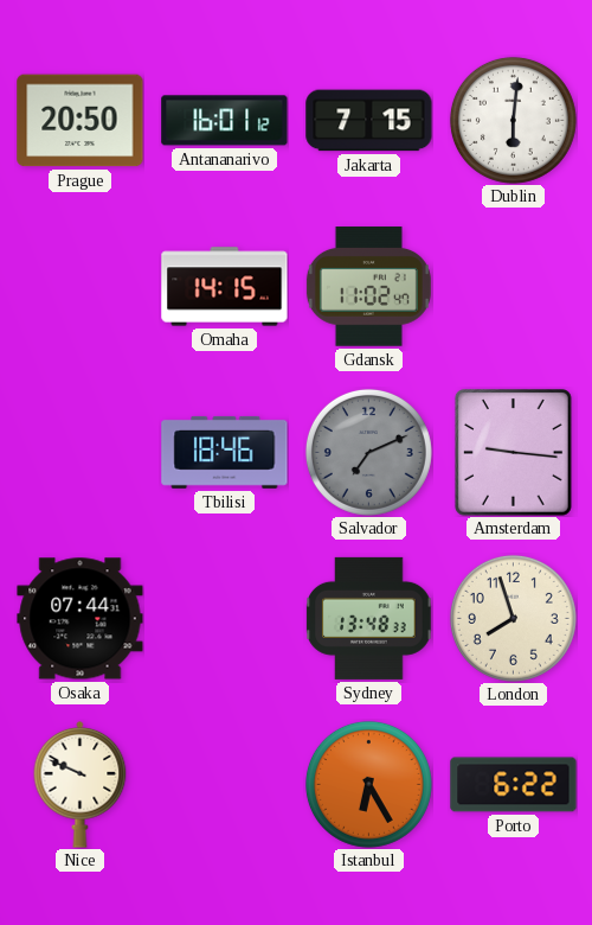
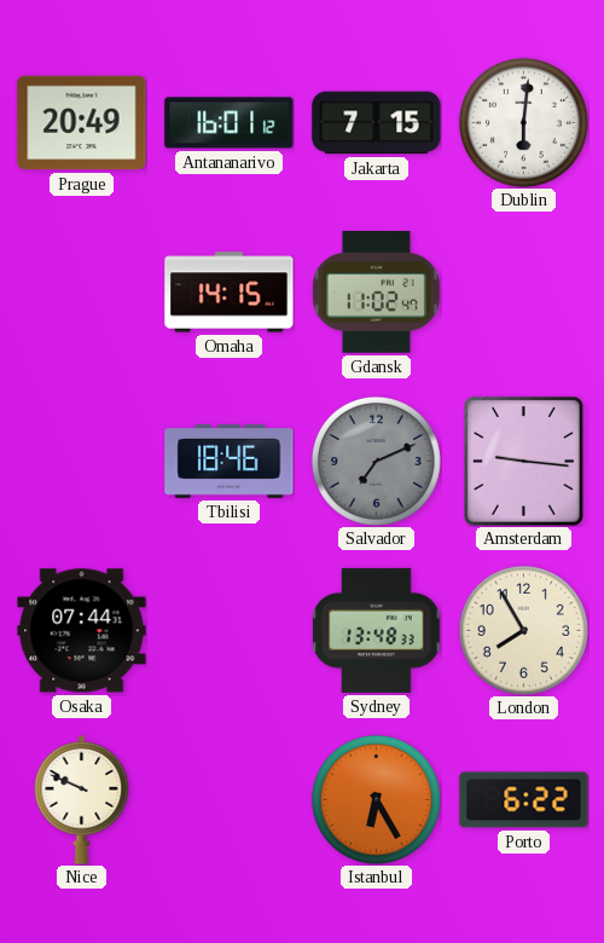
Prague: 20:50 -> 20:49 (82, 123)
London: 7:57 -> 7:55 (523, 630)
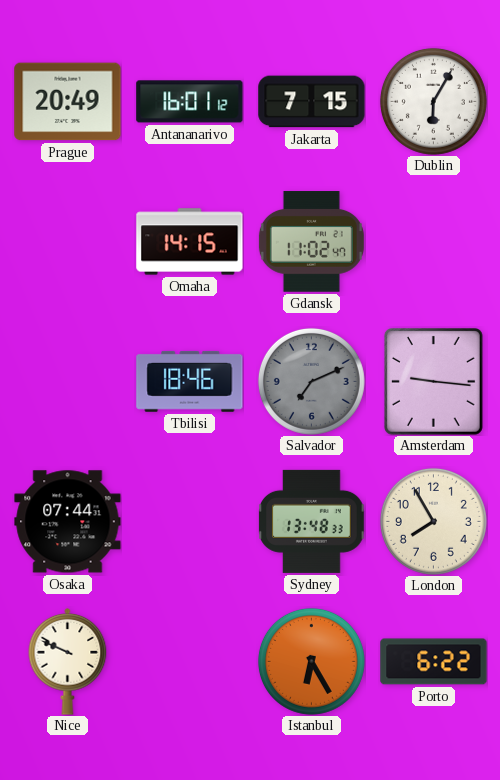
Dublin: 6:01 -> 6:05 (433, 101)
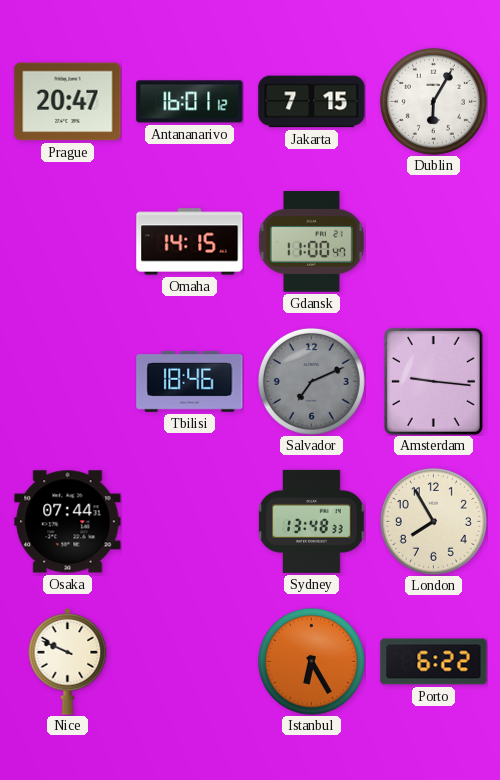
Prague: 20:49 -> 20:47 (68, 102)
Gdansk: 11:02 -> 11:00 (311, 242)
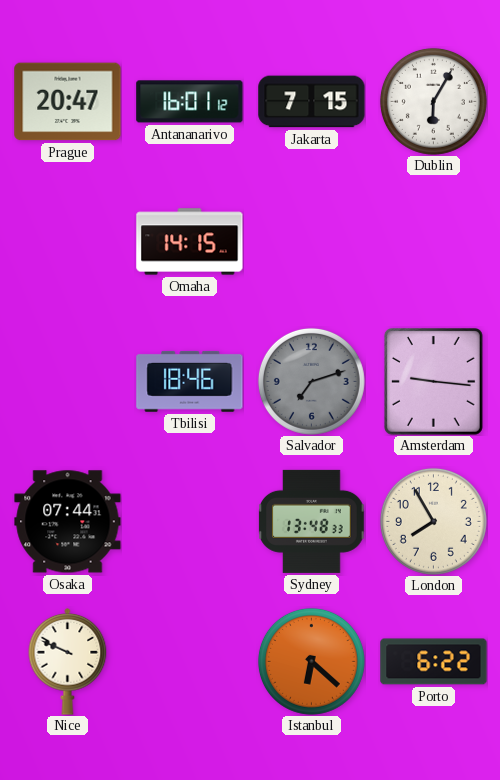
Gdansk: 11:00 -> none (311, 242)
Salvador: 7:11 -> 7:12 (311, 381)
Istanbul: 6:25 -> 6:22 (311, 661)
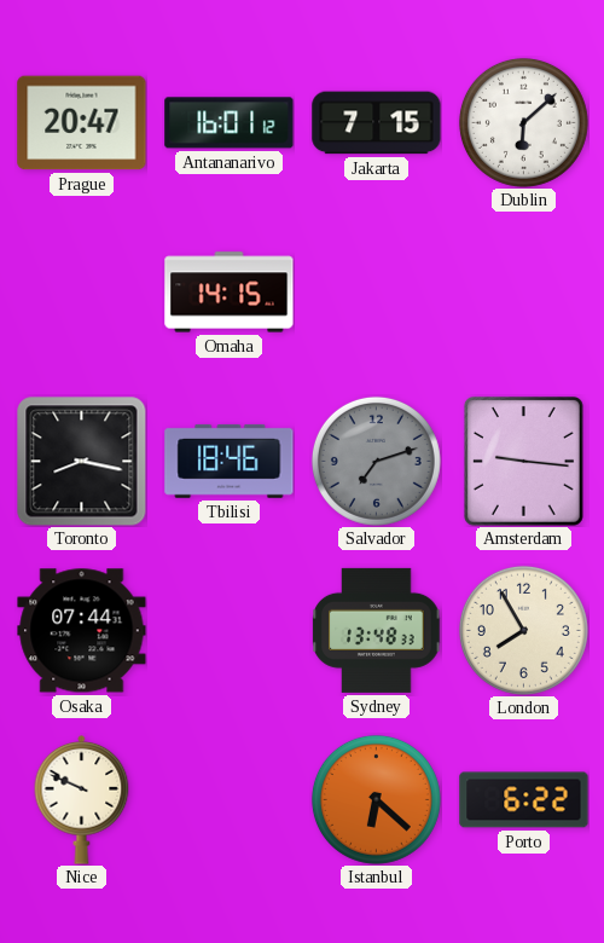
Dublin: 6:05 -> 6:08 (523, 122)
Toronto: none -> 8:17 (81, 461)
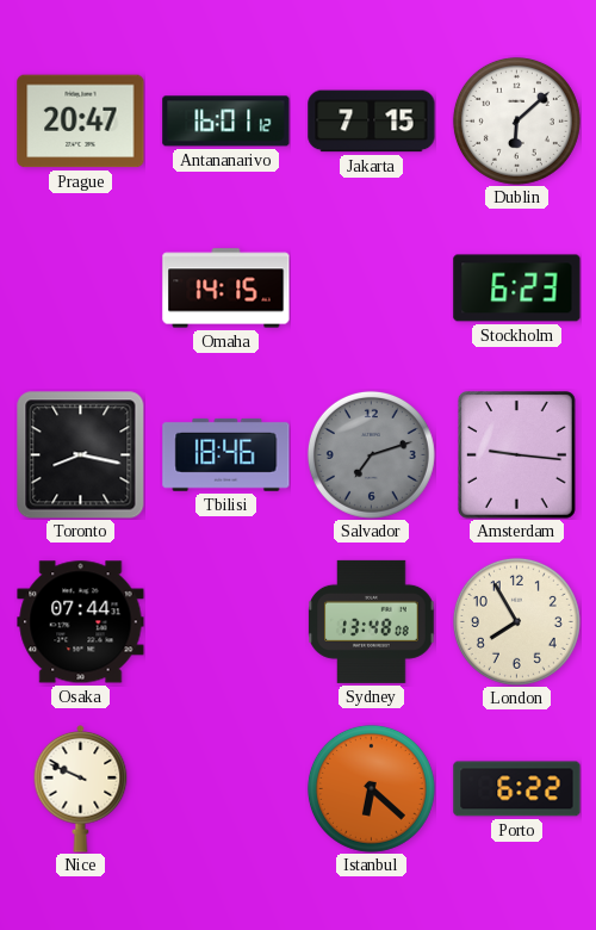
Stockholm: none -> 6:23 (517, 289)
Sydney: 13:48:33 -> 13:48:08 (372, 621)
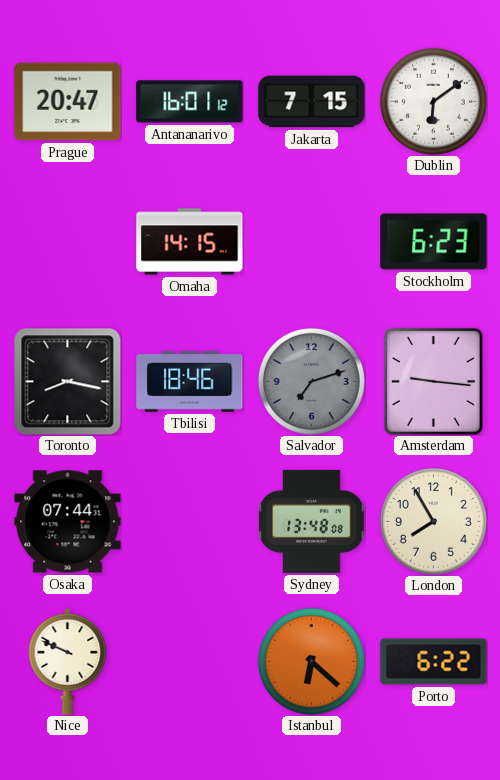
Dublin: 6:08 -> 6:09 (433, 101)
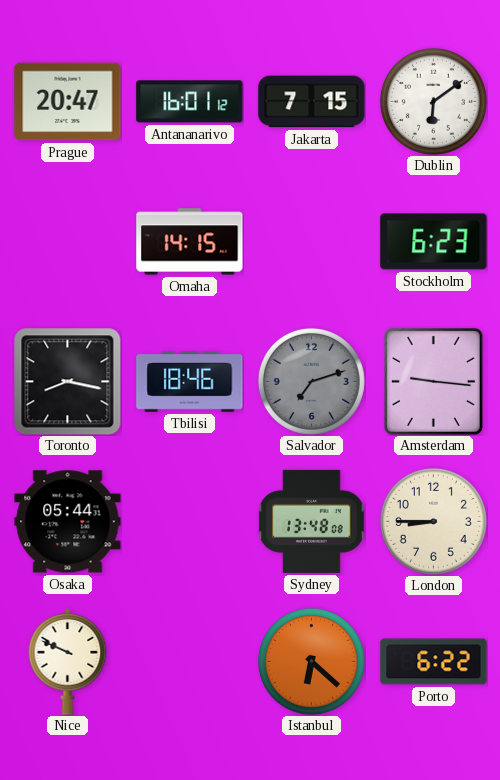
Osaka: 07:44 -> 05:44 (68, 522)
London: 7:55 -> 8:45 (433, 521)
